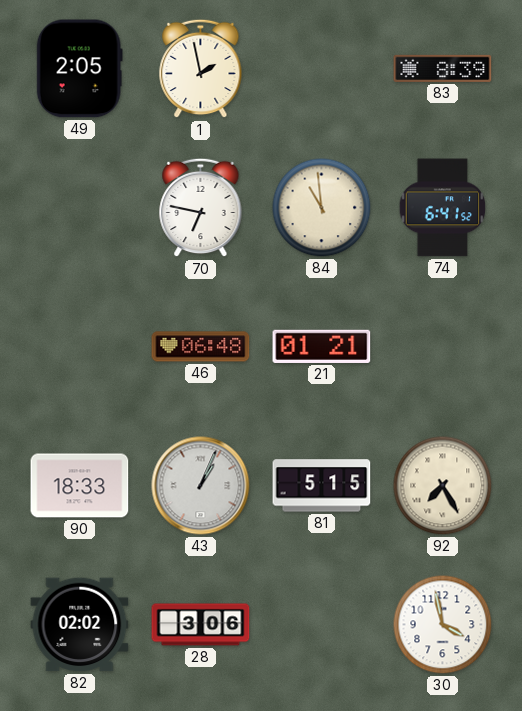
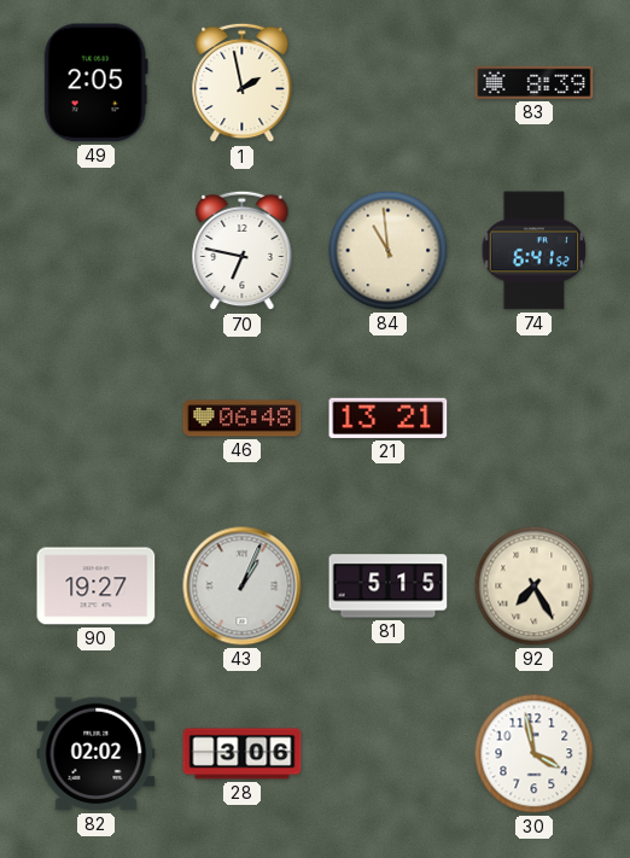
21: 01:21 -> 13:21 (389, 418)
90: 18:33 -> 19:27 (97, 586)
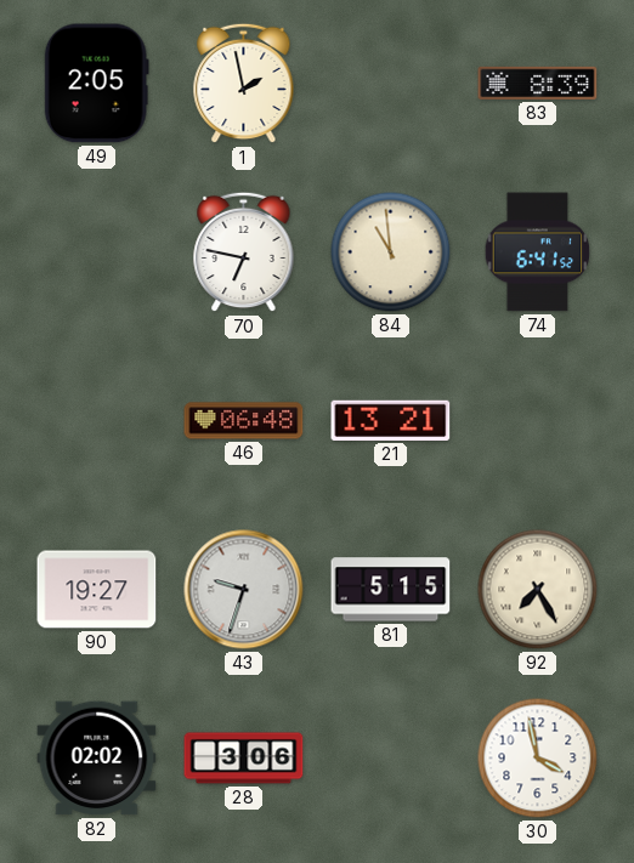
43: 1:04 -> 9:33 (244, 590)
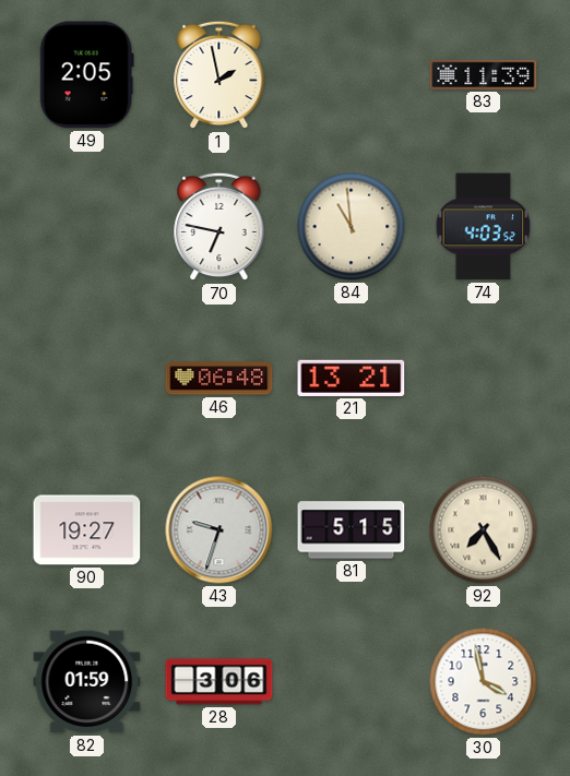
83: 8:39 -> 11:39 (484, 74)
74: 6:41 -> 4:03 (484, 227)
82: 02:02 -> 01:59 (87, 682)
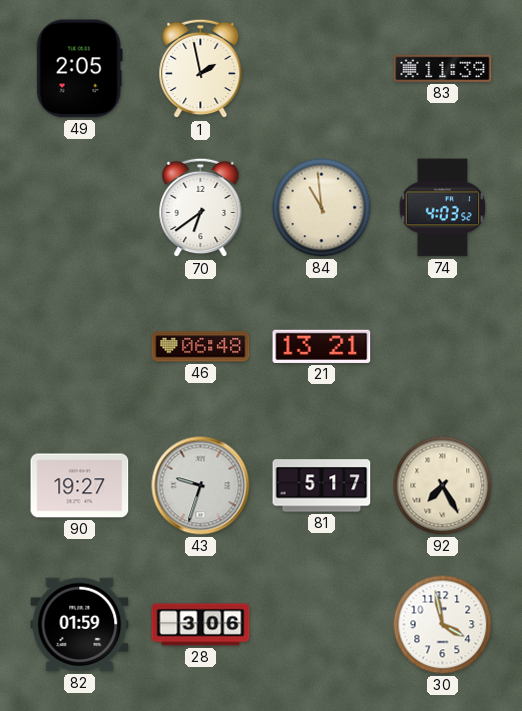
70: 6:47 -> 6:39 (201, 208)
81: 5:15 -> 5:17 (322, 486)
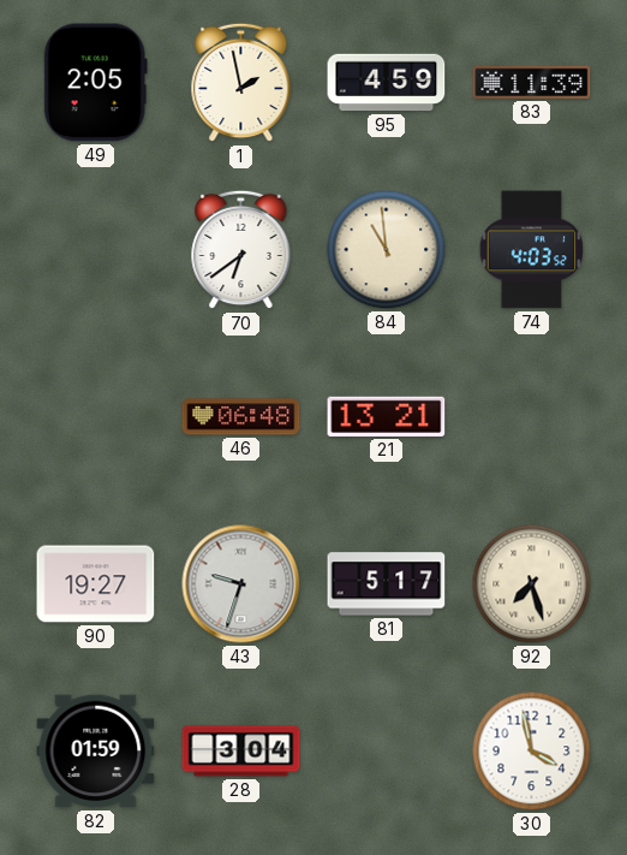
95: none -> 4:59 (387, 83)
92: 7:25 -> 7:27 (532, 584)
28: 3:06 -> 3:04 (241, 752)
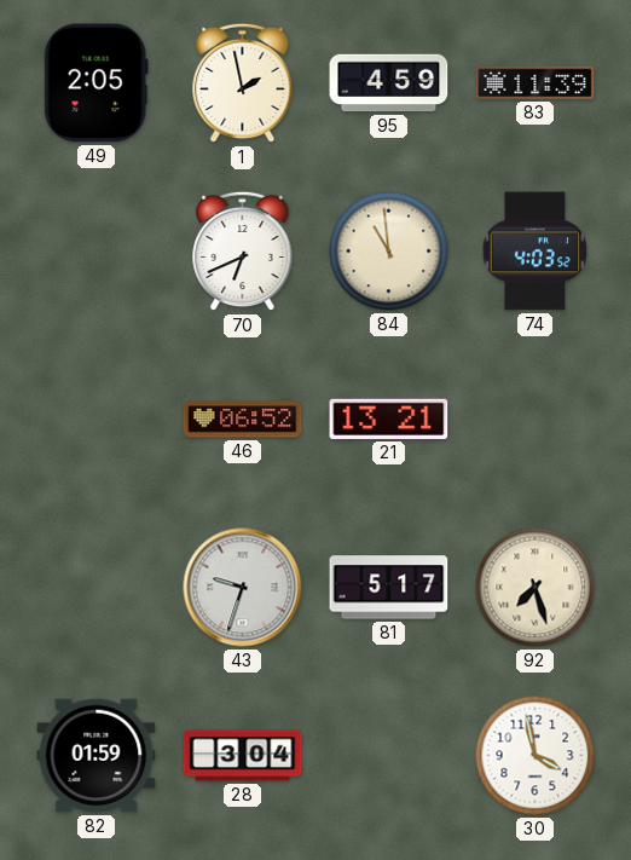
70: 6:39 -> 6:41 (243, 252)
46: 06:48 -> 06:52 (243, 420)
90: 19:27 -> none (96, 584)
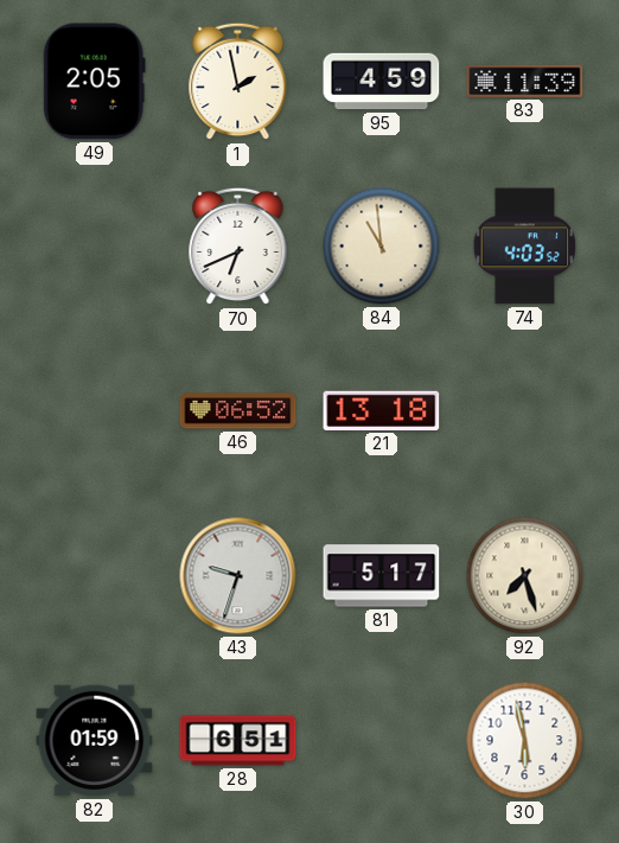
21: 13:21 -> 13:18 (382, 410)
28: 3:04 -> 6:51 (238, 741)
30: 3:58 -> 5:58 (525, 741)
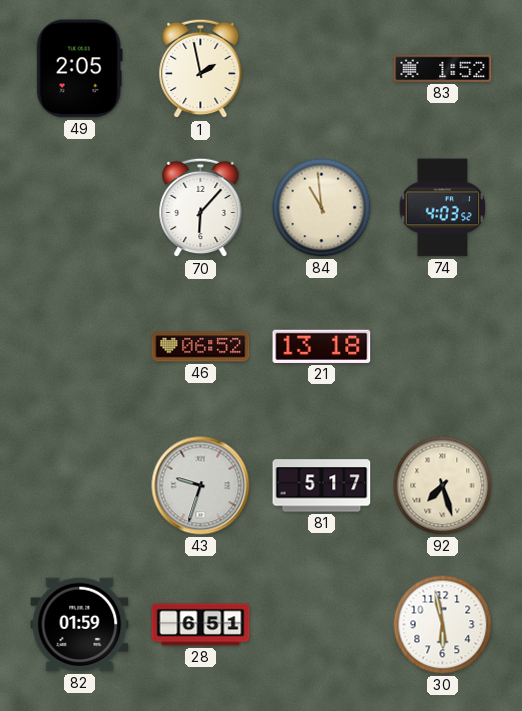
95: 4:59 -> none (382, 82)
83: 11:39 -> 1:52 (443, 68)
70: 6:41 -> 6:07 (201, 208)
